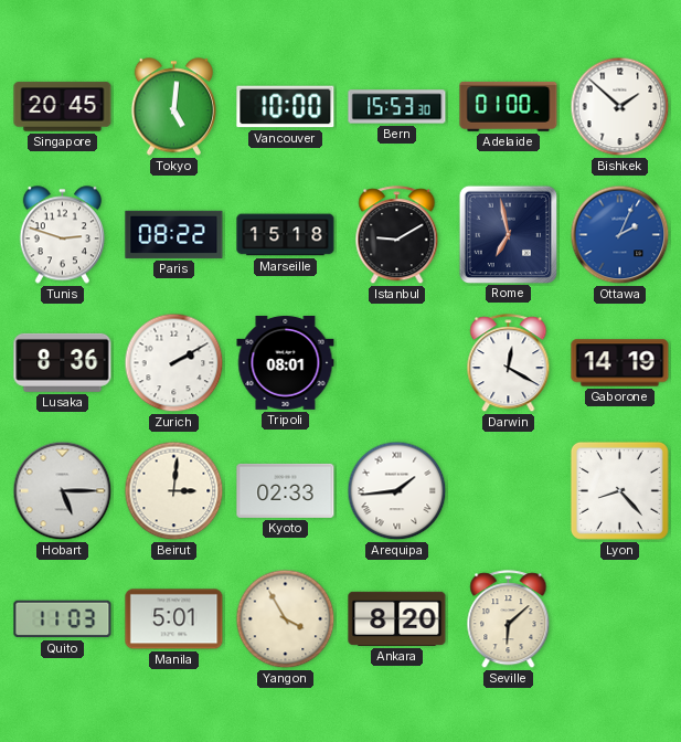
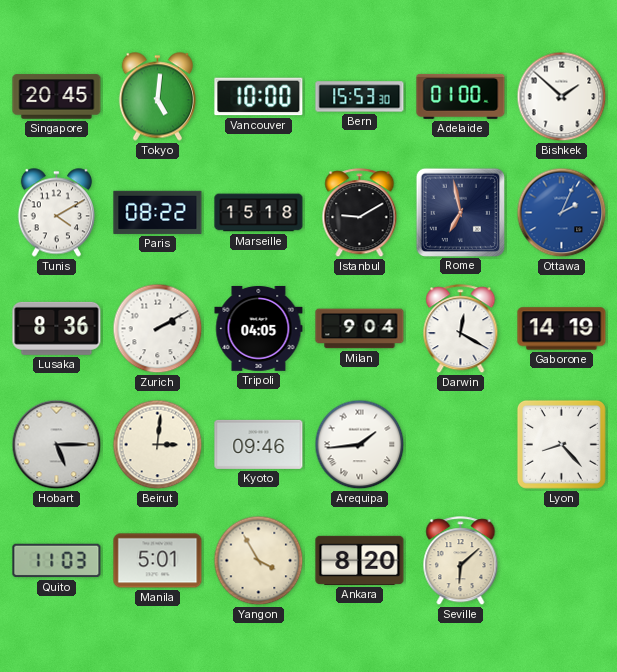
Tunis: 2:48 -> 4:10 (56, 213)
Tripoli: 08:01 -> 04:05 (259, 328)
Milan: none -> 9:04 (360, 329)
Kyoto: 02:33 -> 09:46 (259, 444)
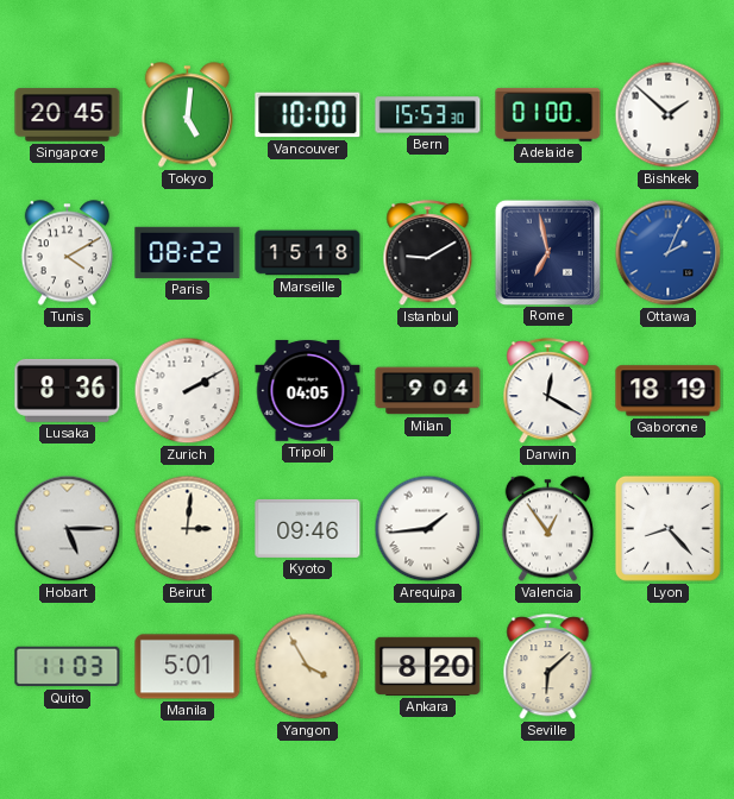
Gaborone: 14:19 -> 18:19 (669, 391)
Valencia: none -> 12:54 (547, 529)
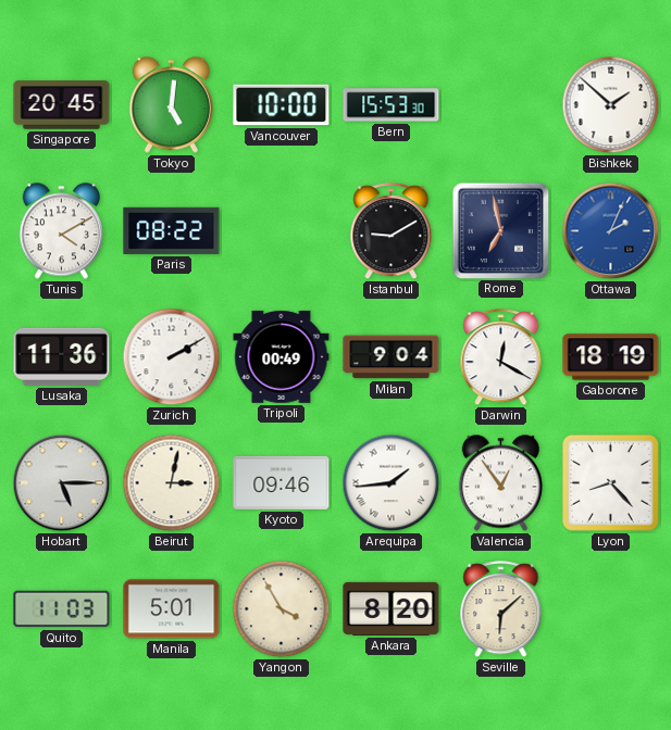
Adelaide: 01:00 -> none (548, 114)
Marseille: 15:18 -> none (308, 253)
Lusaka: 8:36 -> 11:36 (62, 356)
Tripoli: 04:05 -> 00:49 (282, 356)
Beirut: 3:01 -> 3:02 (172, 483)
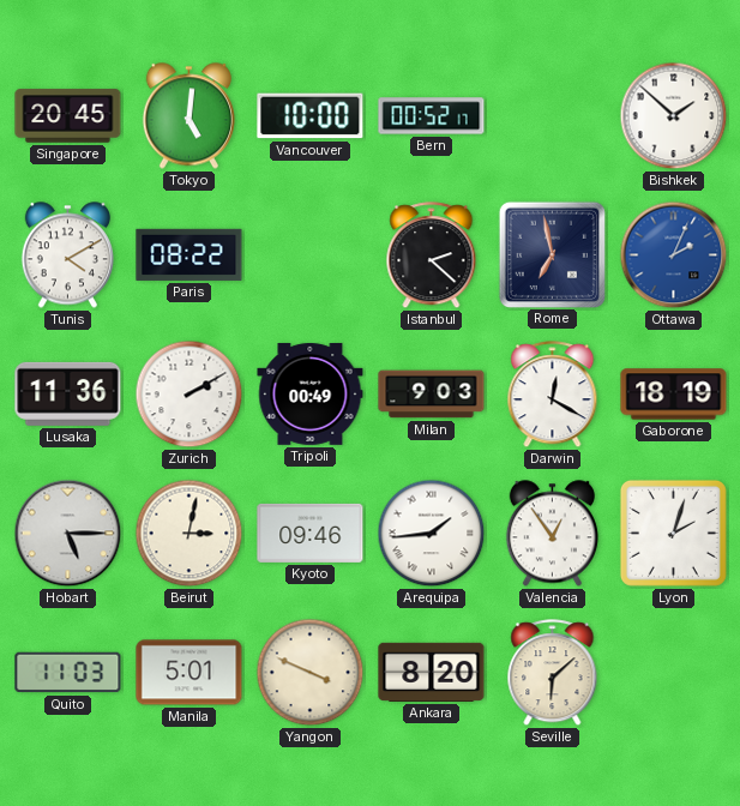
Bern: 15:53 -> 00:52 (432, 116)
Istanbul: 9:10 -> 2:22 (432, 255)
Milan: 9:04 -> 9:03 (432, 395)
Lyon: 8:23 -> 2:03 (673, 533)
Yangon: 3:55 -> 3:49 (311, 673)
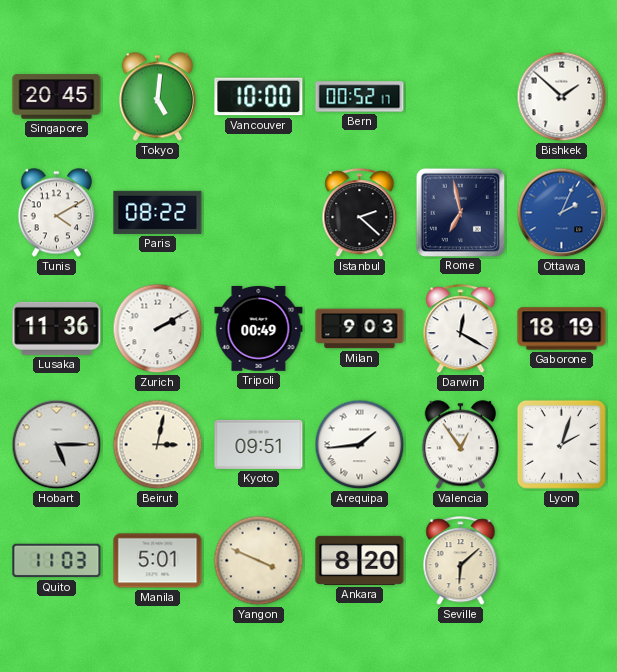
Kyoto: 09:46 -> 09:51 (259, 444)
